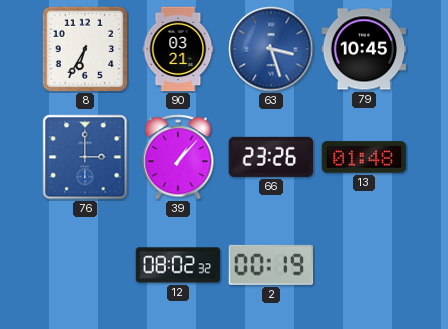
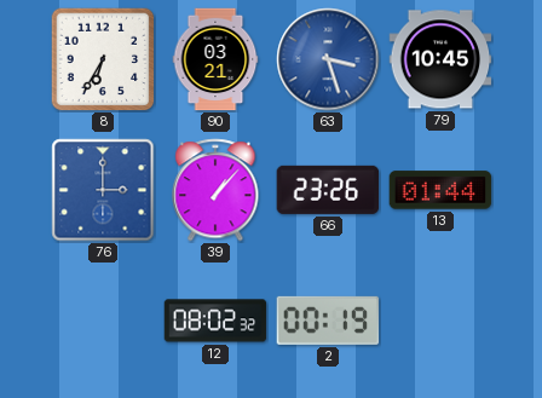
13: 01:48 -> 01:44 (440, 190)
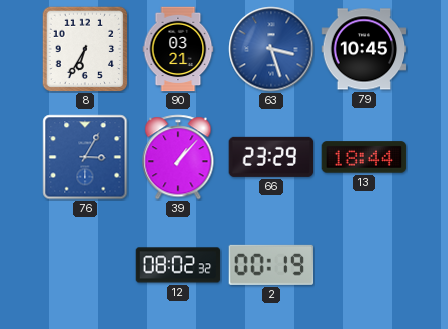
76: 3:00 -> 3:05 (85, 157)
66: 23:26 -> 23:29 (271, 157)
13: 01:44 -> 18:44 (364, 157)
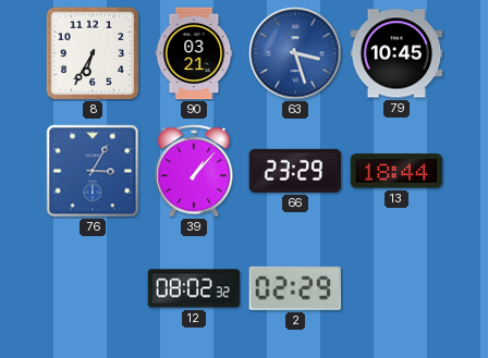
2: 00:19 -> 02:29 (295, 288)
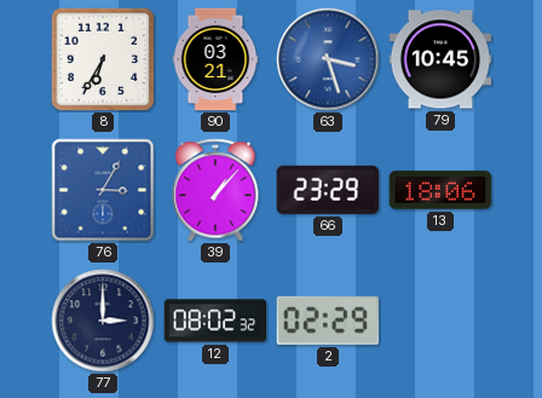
13: 18:44 -> 18:06 (440, 190)
77: none -> 3:00 (103, 321)
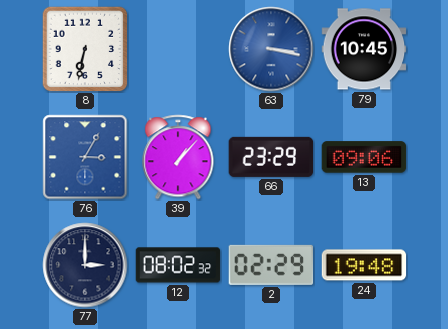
8: 6:35 -> 6:32 (85, 49)
90: 03:21 -> none (215, 59)
63: 3:27 -> 3:17 (271, 49)
13: 18:06 -> 09:06 (364, 157)
24: none -> 19:48 (364, 265)
